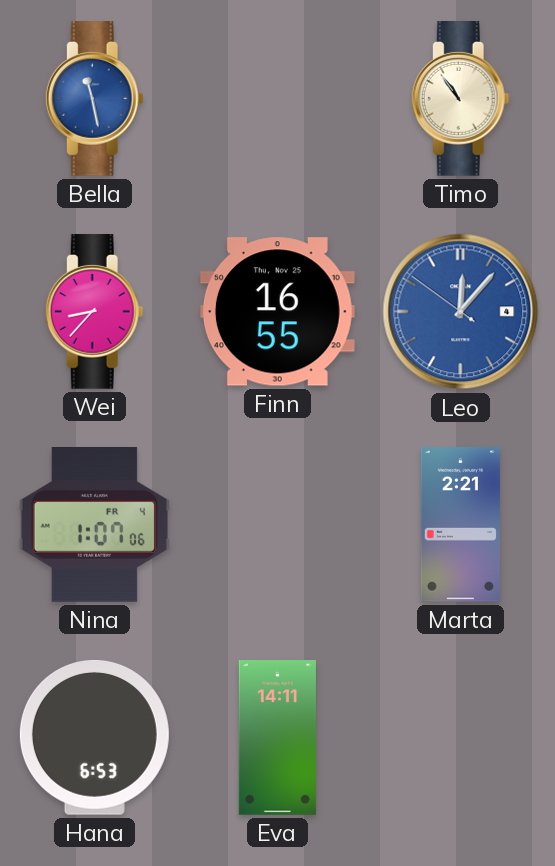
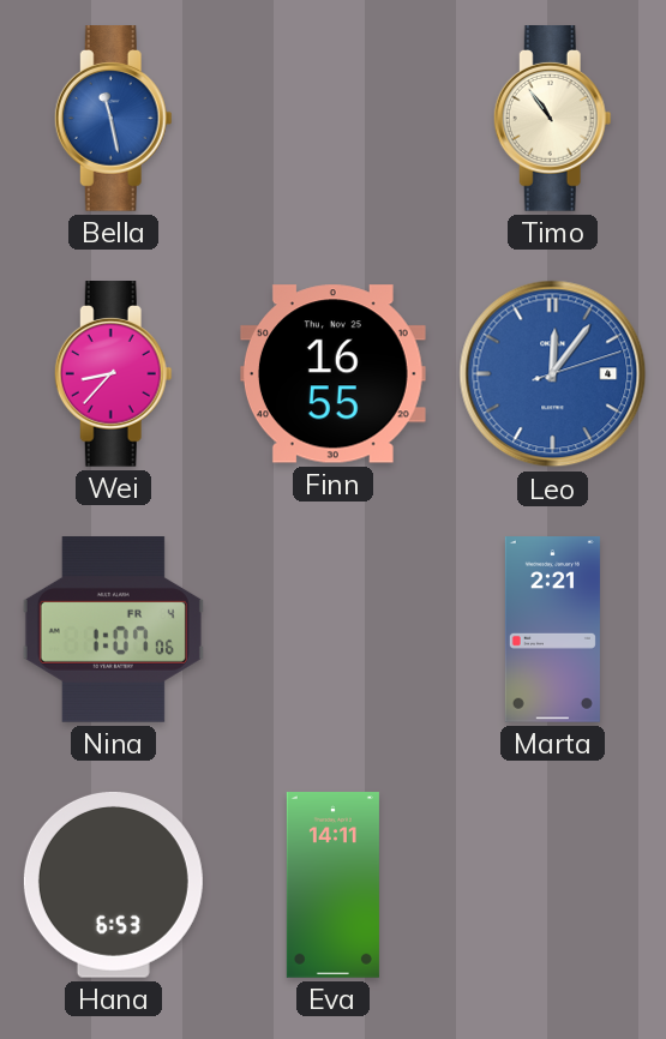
Leo: 12:06:51 -> 12:06:12 (553, 374)
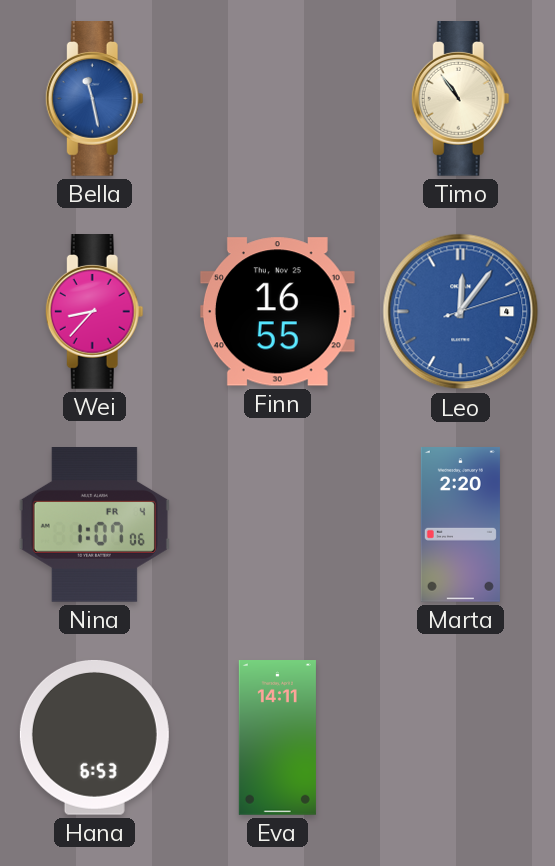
Marta: 2:21 -> 2:20 (460, 525)
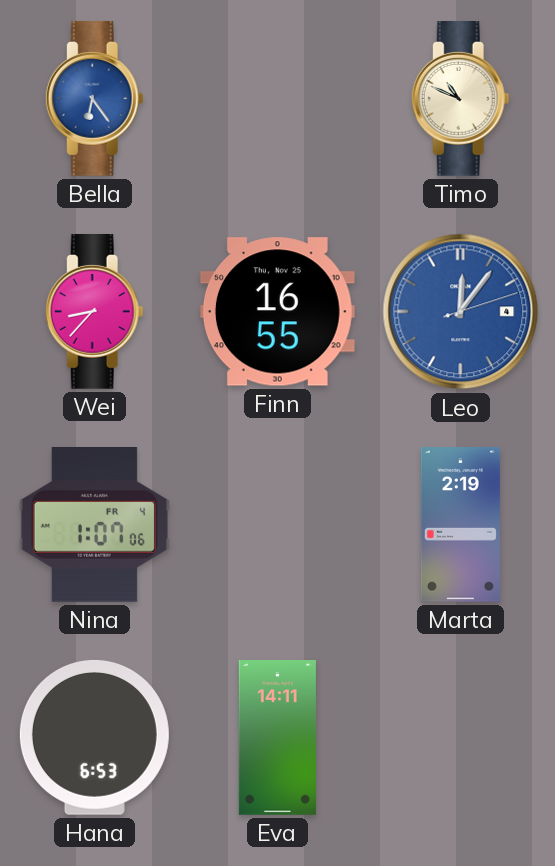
Bella: 11:28 -> 6:24 (94, 99)
Timo: 10:54 -> 10:49 (460, 99)
Marta: 2:20 -> 2:19 (460, 525)
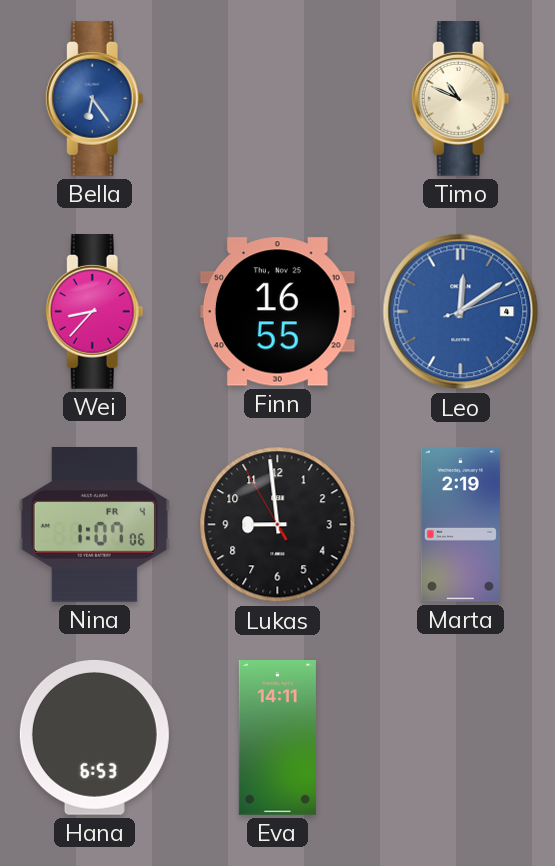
Leo: 12:06 -> 12:09 (461, 312)
Lukas: none -> 8:58 (278, 525)
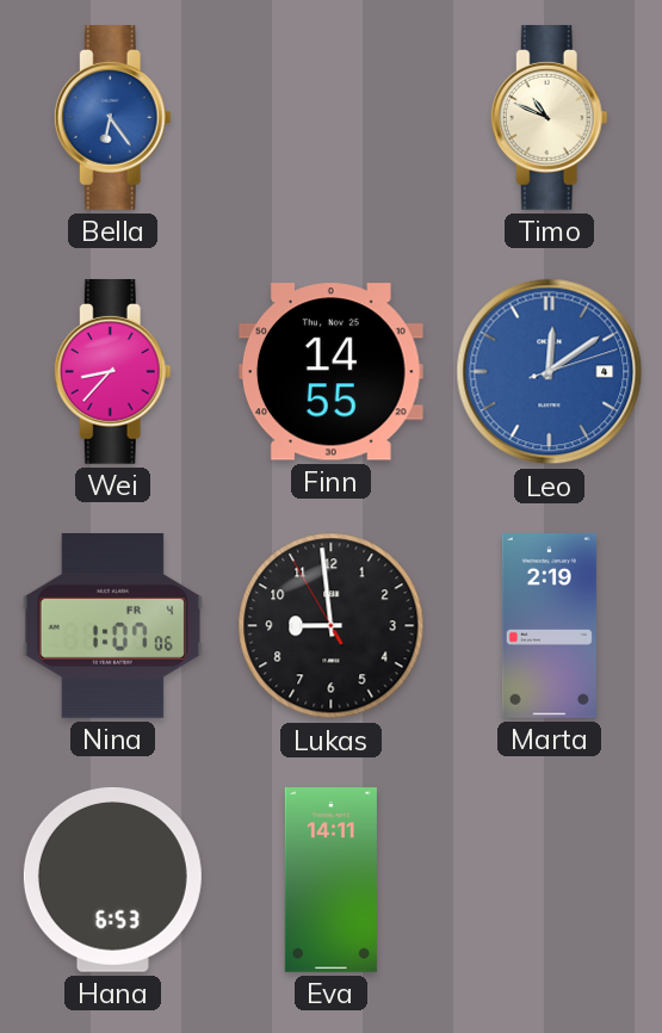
Finn: 16:55 -> 14:55 (330, 372)
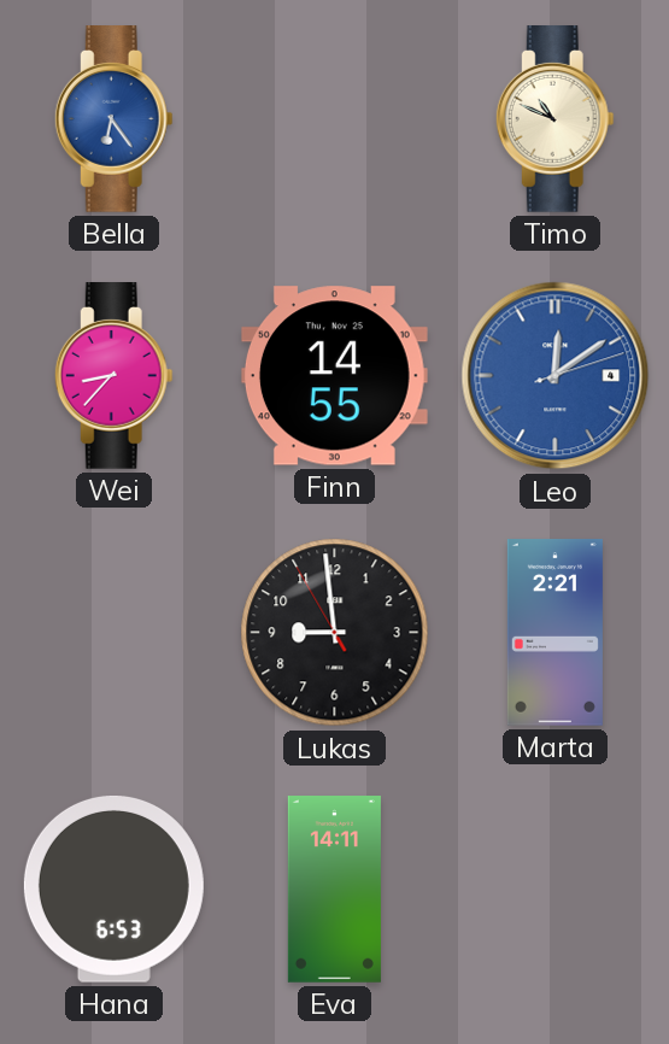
Nina: 1:07 -> none (112, 626)
Marta: 2:19 -> 2:21 (554, 633)
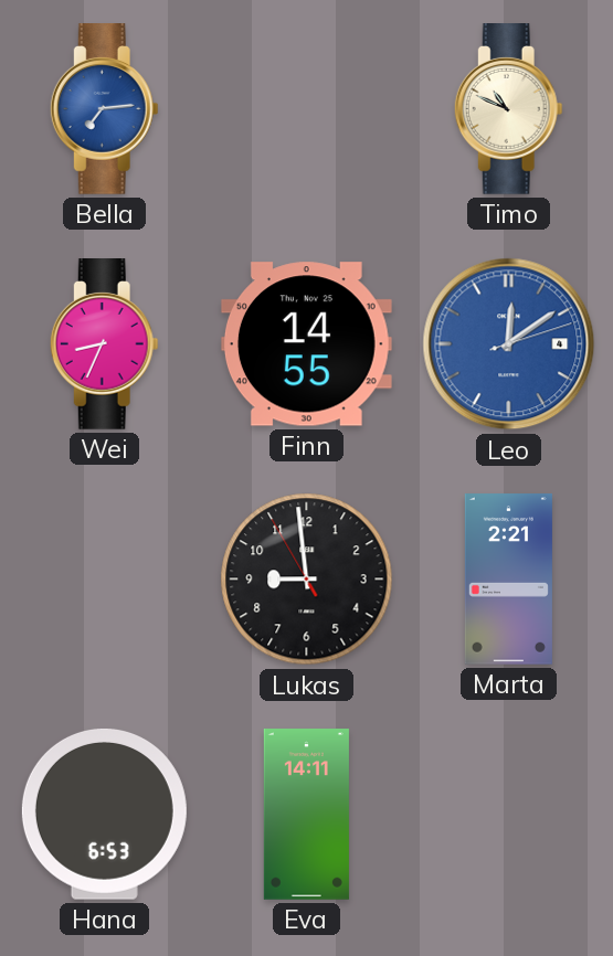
Bella: 6:24 -> 7:14 (104, 109)
Wei: 8:37 -> 8:34 (104, 344)
